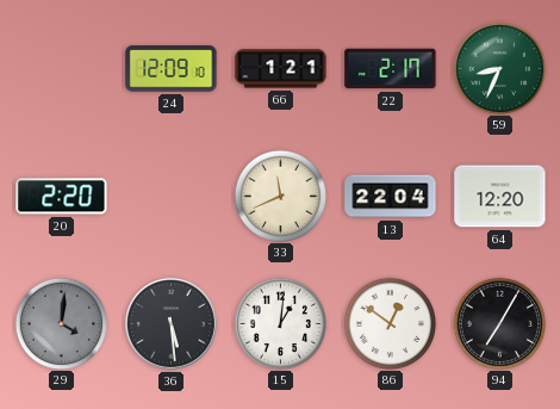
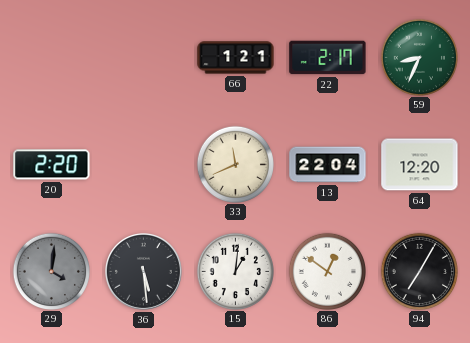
24: 12:09 -> none (172, 69)
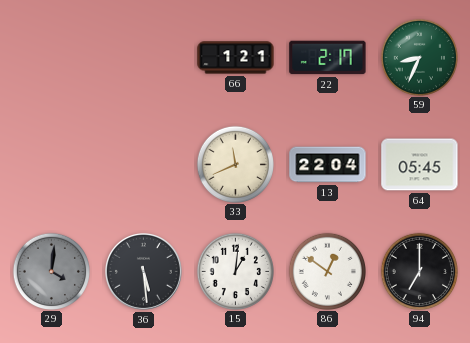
20: 2:20 -> none (52, 165)
64: 12:20 -> 05:45 (420, 165)
94: 7:05 -> 7:00 (419, 271)
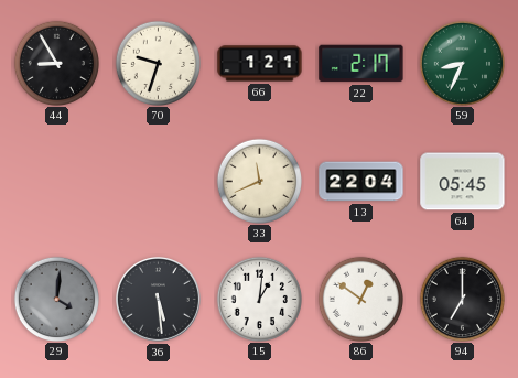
44: none -> 8:55 (56, 63)
70: none -> 9:33 (158, 63)
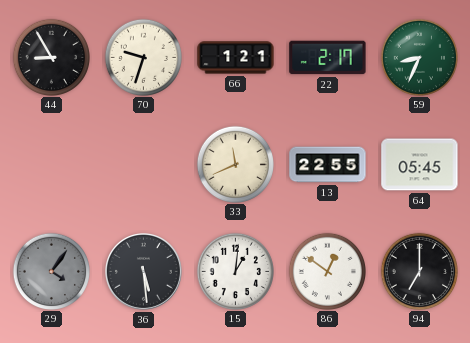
13: 22:04 -> 22:55 (328, 165)
29: 4:01 -> 4:06 (51, 271)
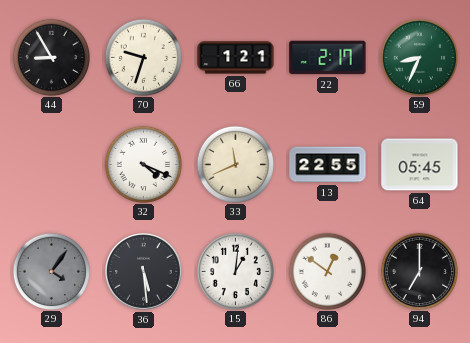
32: none -> 4:19 (143, 164)
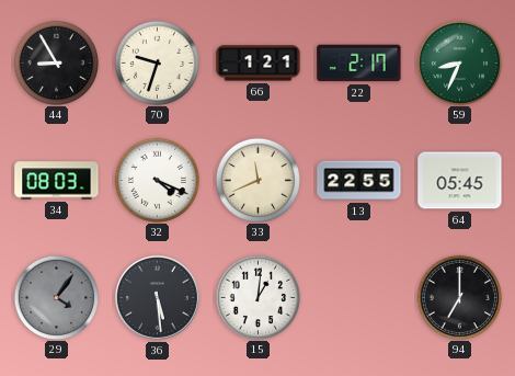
34: none -> 08:03 (57, 181)
86: 12:51 -> none (327, 271)
